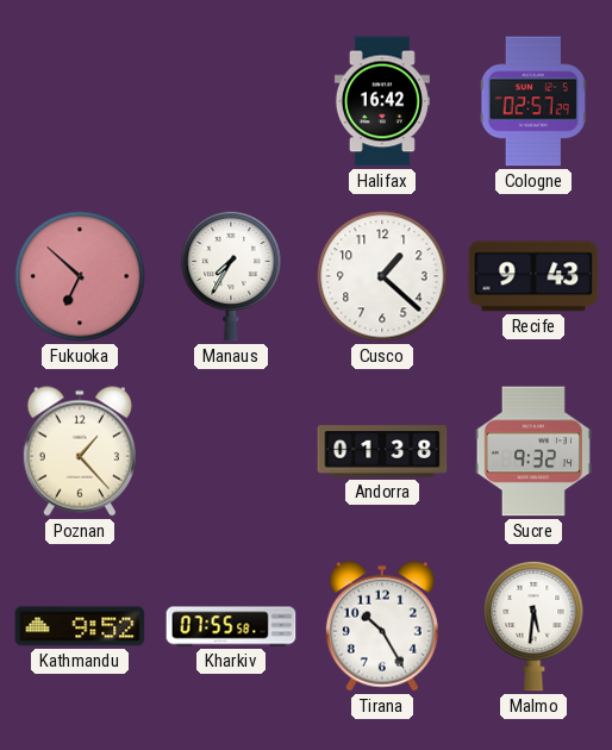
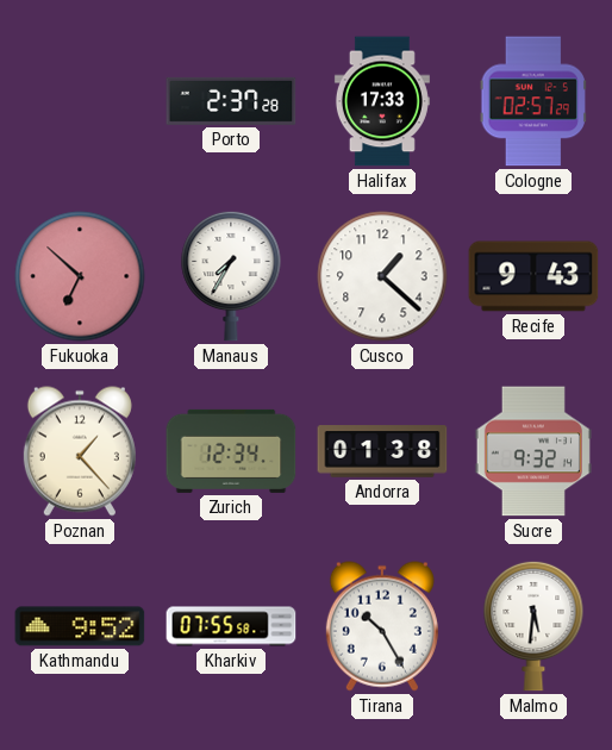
Porto: none -> 2:37 (231, 101)
Halifax: 16:42 -> 17:33 (382, 101)
Zurich: none -> 12:34 (231, 451)
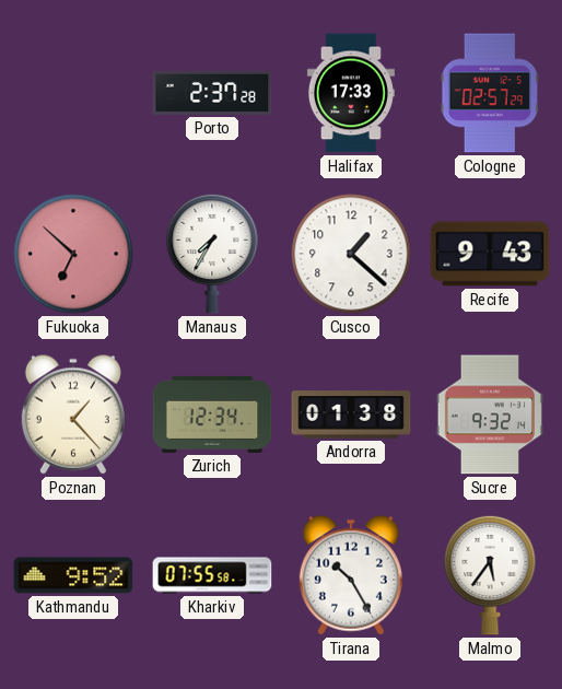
Malmo: 5:31 -> 5:36 (490, 575)
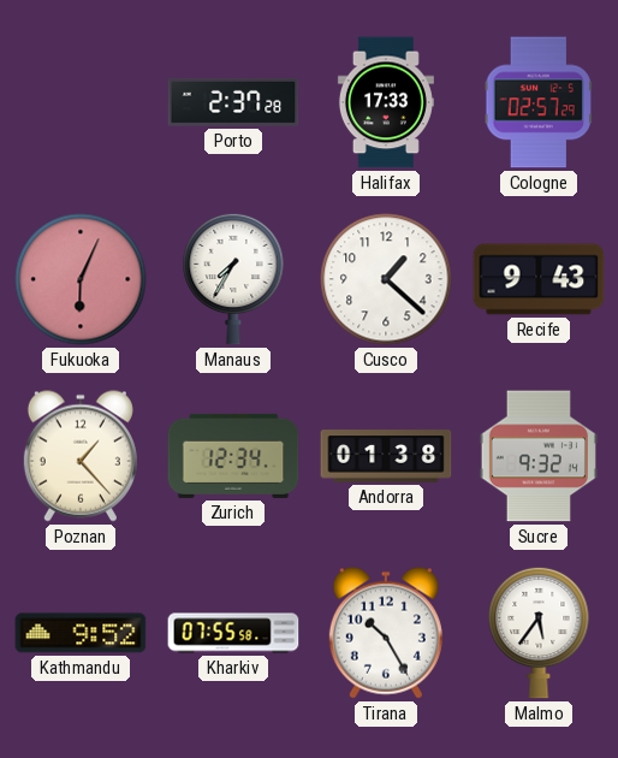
Fukuoka: 6:52 -> 6:04 (81, 279)
